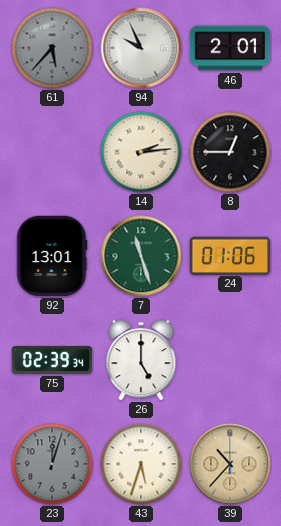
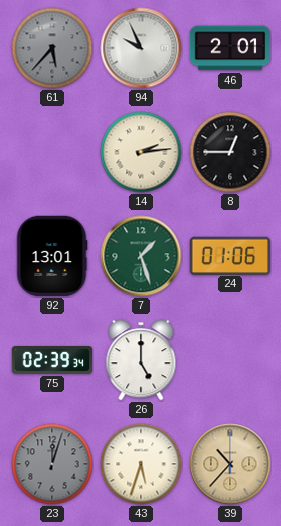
7: 11:27 -> 1:27 (141, 256)
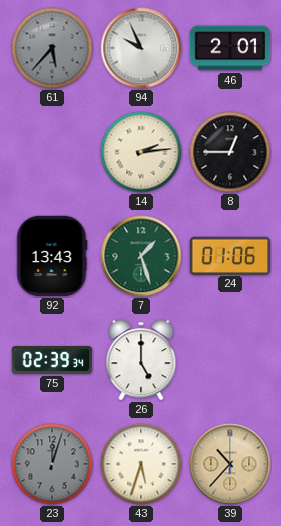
92: 13:01 -> 13:43 (52, 256)
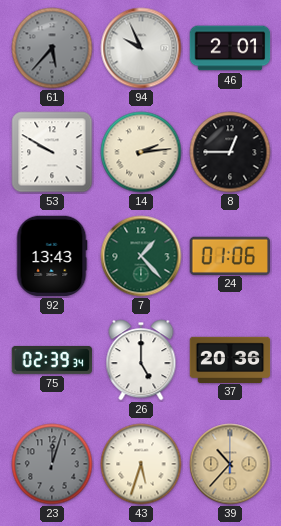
53: none -> 9:50 (52, 152)
7: 1:27 -> 1:23 (141, 256)
37: none -> 20:36 (230, 359)
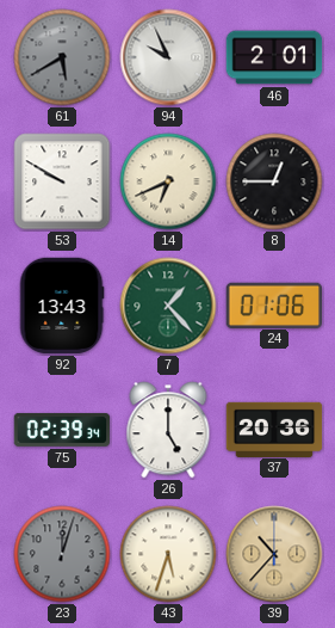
61: 5:37 -> 5:40 (62, 57)
14: 2:14 -> 6:41 (168, 181)
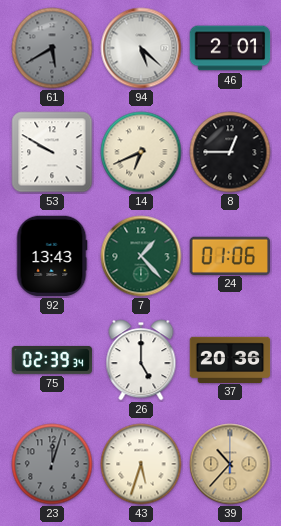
94: 9:56 -> 5:22 (141, 48)
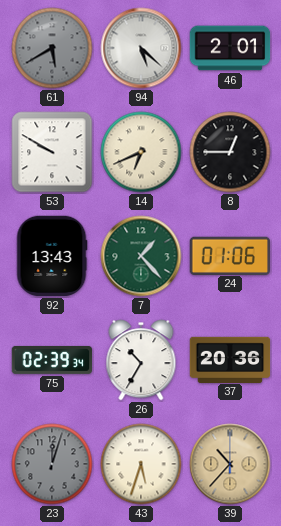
26: 5:00 -> 10:35 (141, 360)
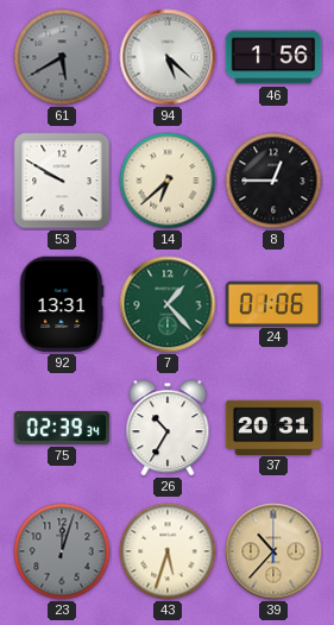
46: 2:01 -> 1:56 (273, 57)
14: 6:41 -> 6:38 (168, 181)
92: 13:43 -> 13:31 (62, 304)
37: 20:36 -> 20:31 (273, 427)
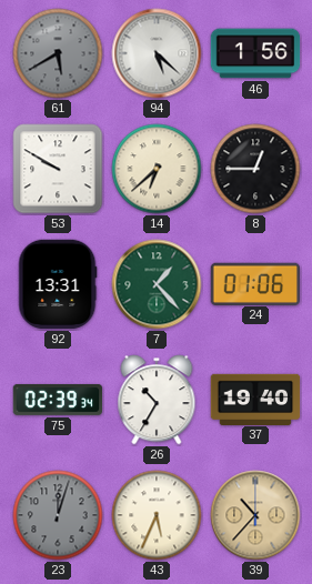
37: 20:31 -> 19:40 (255, 399)
43: 5:33 -> 5:34 (157, 515)
